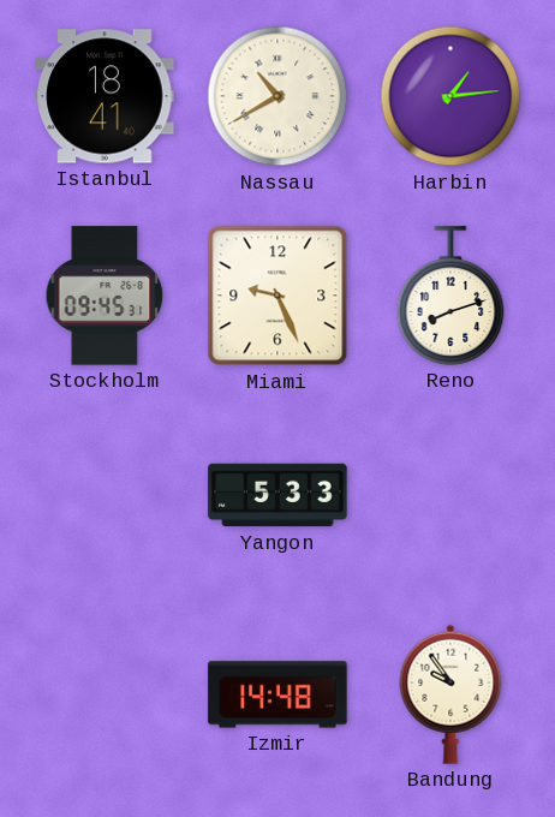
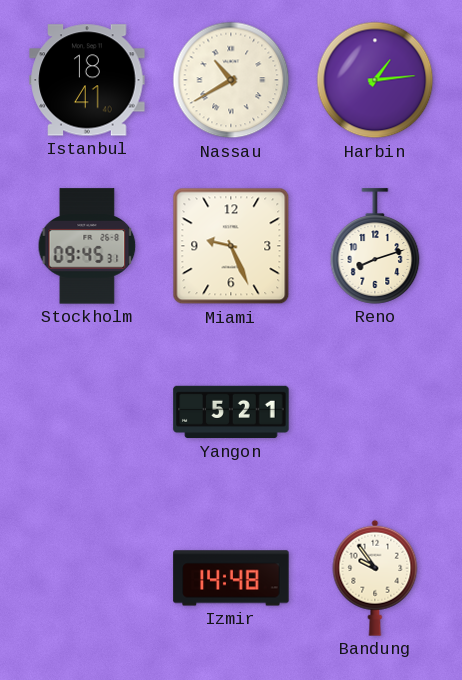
Yangon: 5:33 -> 5:21 (231, 412)
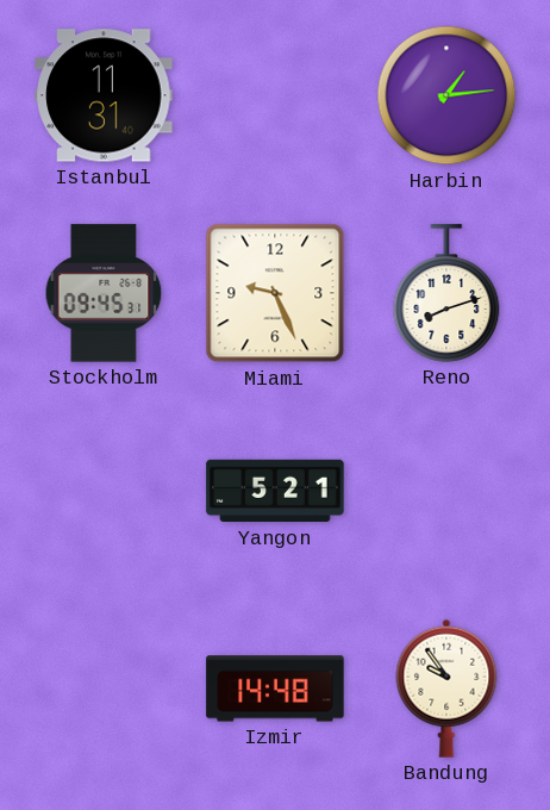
Istanbul: 18:41 -> 11:31 (104, 95)
Nassau: 10:40 -> none (231, 80)
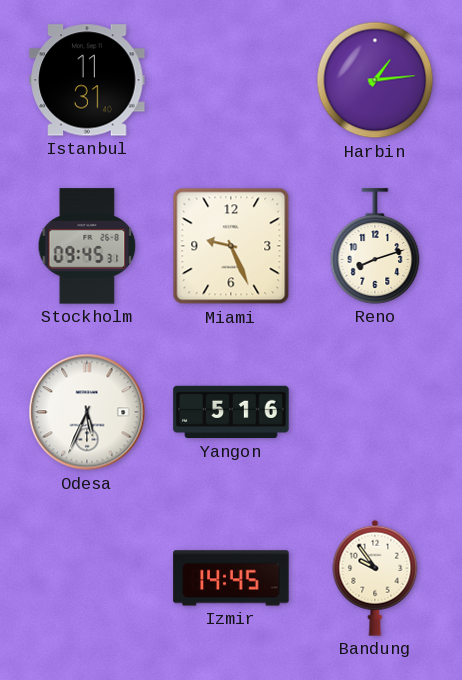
Odesa: none -> 5:34 (87, 412)
Yangon: 5:21 -> 5:16 (231, 412)
Izmir: 14:48 -> 14:45 (231, 578)
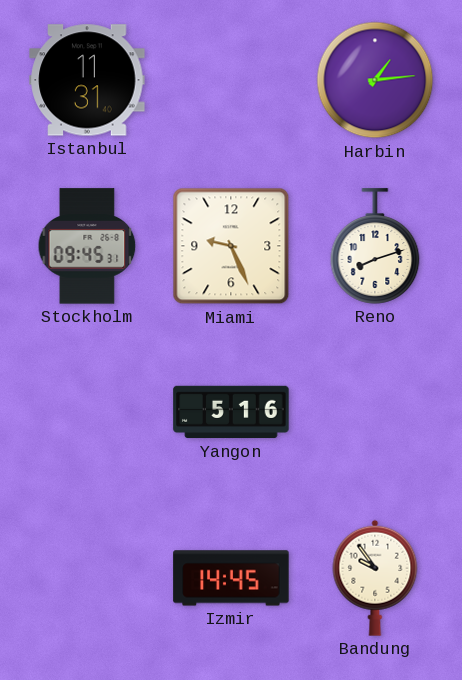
Odesa: 5:34 -> none (87, 412)
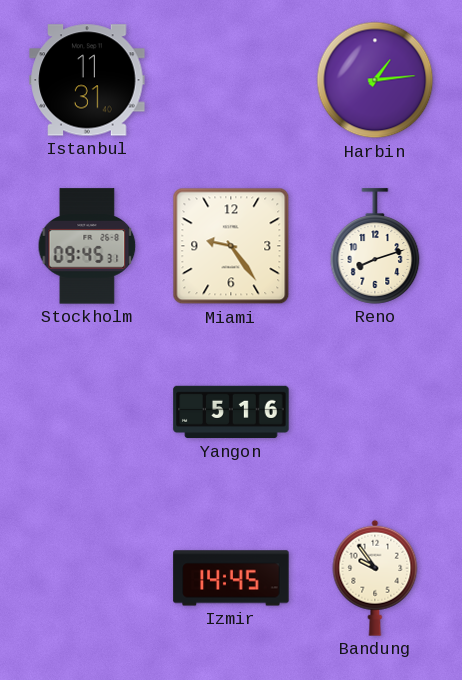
Miami: 9:26 -> 9:24 (231, 246)
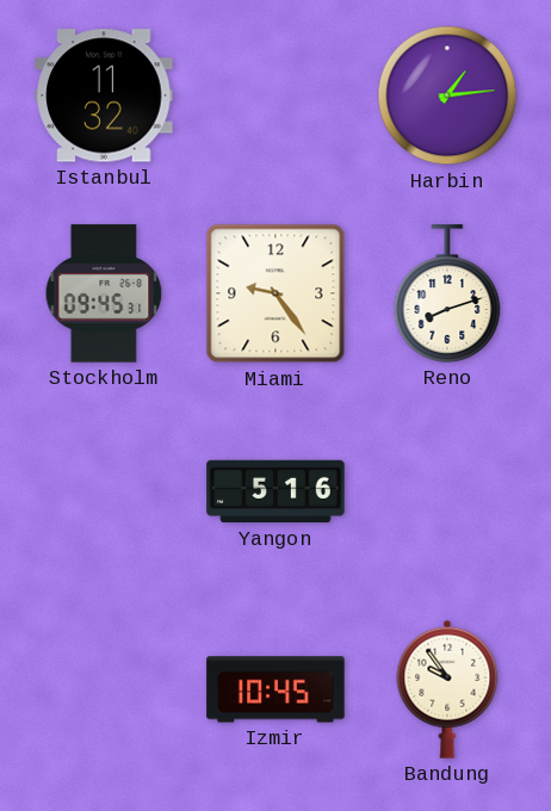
Istanbul: 11:31 -> 11:32 (104, 95)
Izmir: 14:45 -> 10:45 (275, 689)
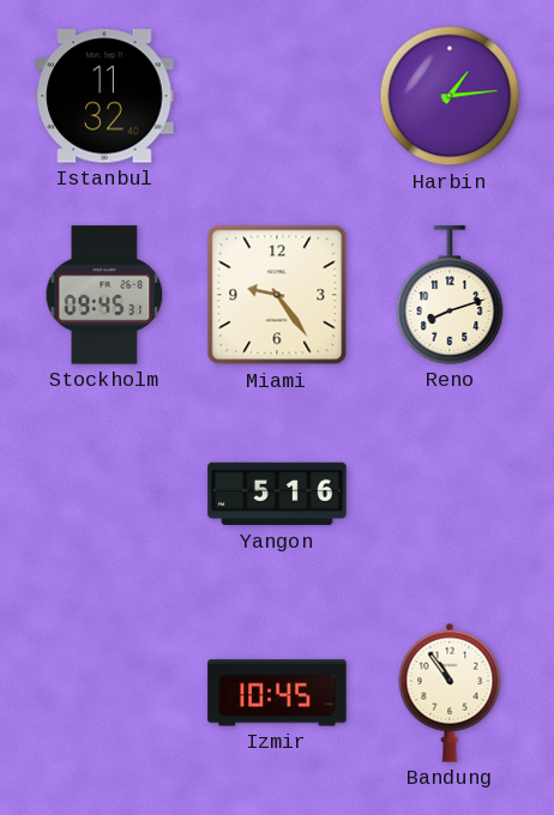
Bandung: 9:54 -> 10:54 (450, 693)
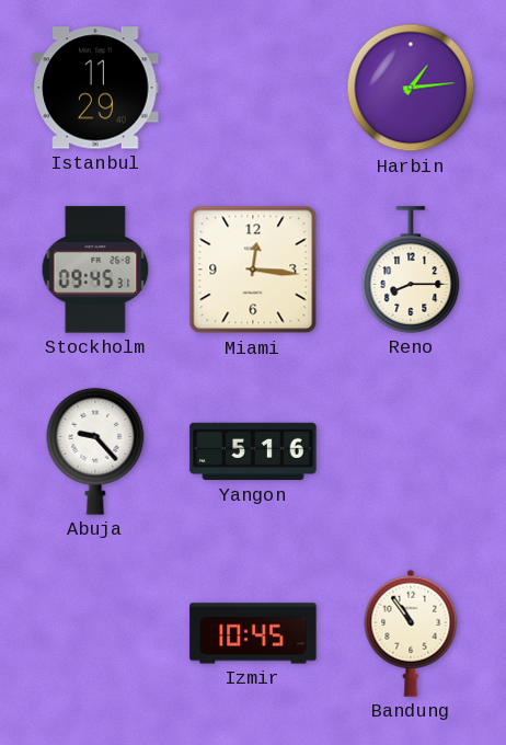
Istanbul: 11:32 -> 11:29 (95, 88)
Miami: 9:24 -> 12:16 (253, 270)
Reno: 8:12 -> 8:15 (411, 270)
Abuja: none -> 9:23 (95, 451)
